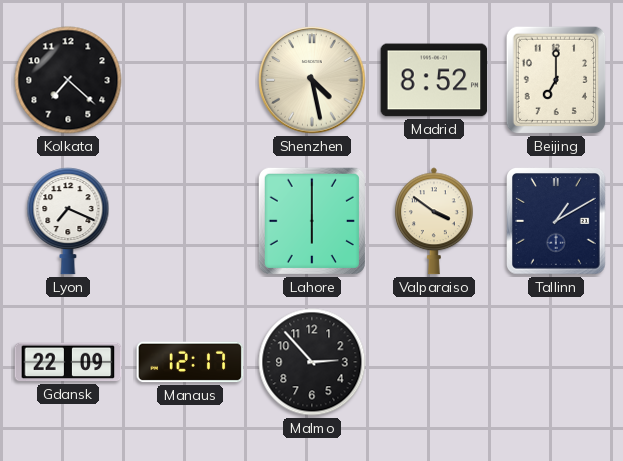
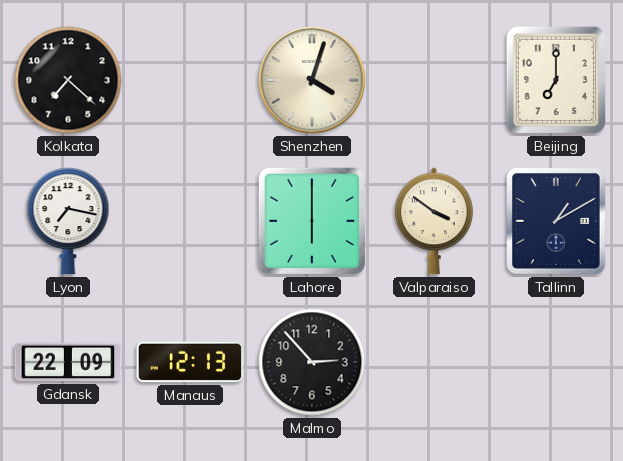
Shenzhen: 4:28 -> 4:03 (312, 80)
Madrid: 8:52 -> none (434, 80)
Lyon: 7:19 -> 7:17 (68, 221)
Manaus: 12:17 -> 12:13 (190, 362)
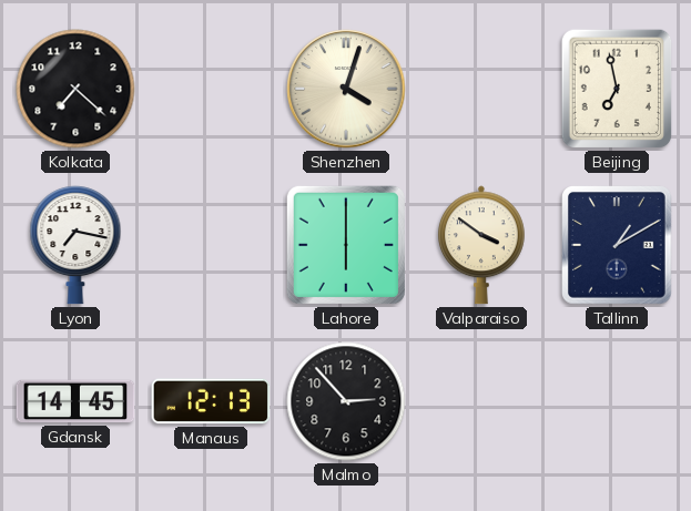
Beijing: 7:00 -> 6:58 (617, 89)
Gdansk: 22:09 -> 14:45 (75, 401)
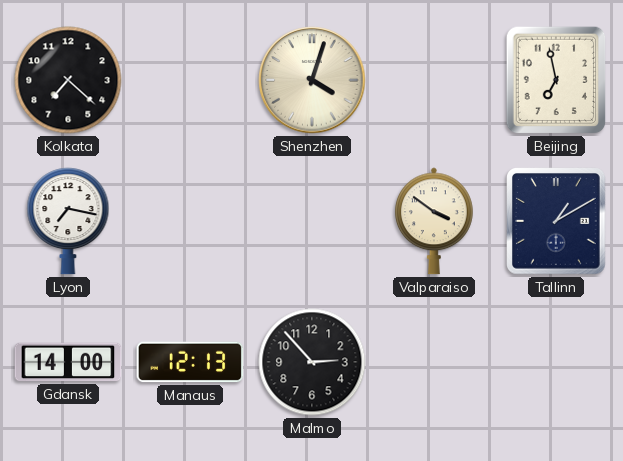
Lahore: 6:00 -> none (346, 245)
Gdansk: 14:45 -> 14:00 (68, 362)
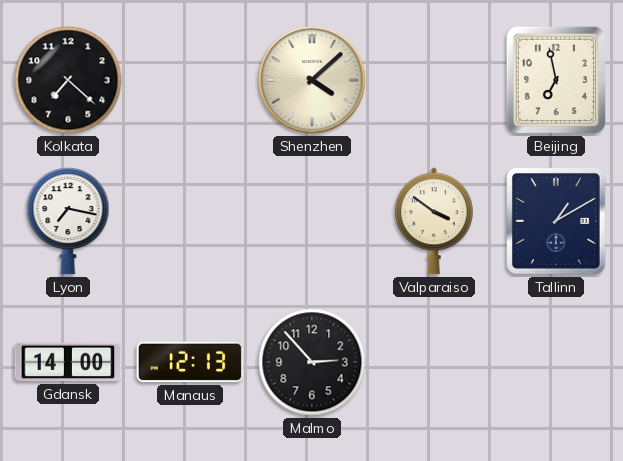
Shenzhen: 4:03 -> 4:08 (312, 80)
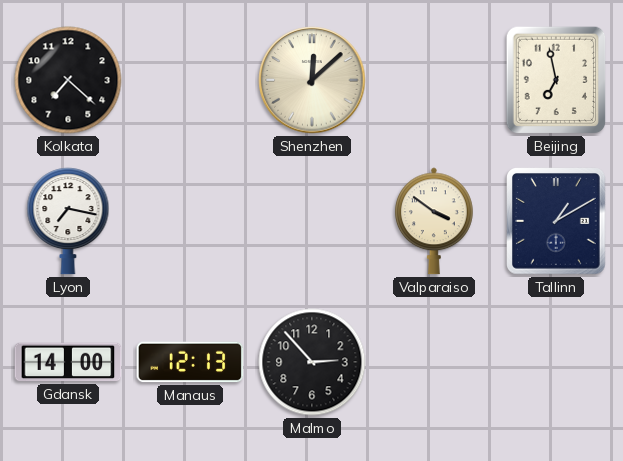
Shenzhen: 4:08 -> 12:08 (312, 80)
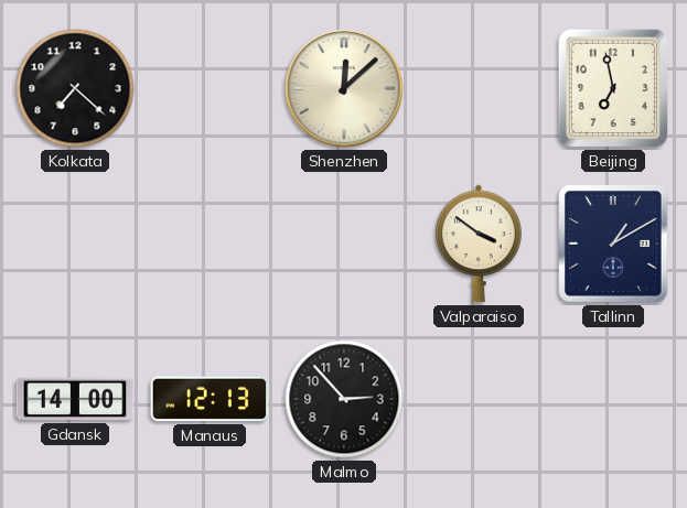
Lyon: 7:17 -> none (68, 221)
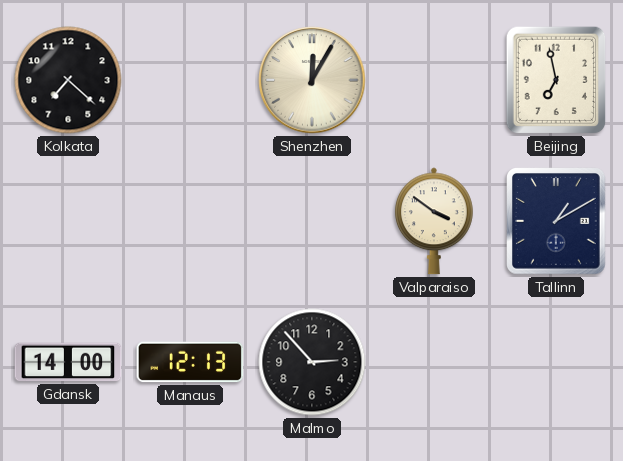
Shenzhen: 12:08 -> 12:05 (312, 80)
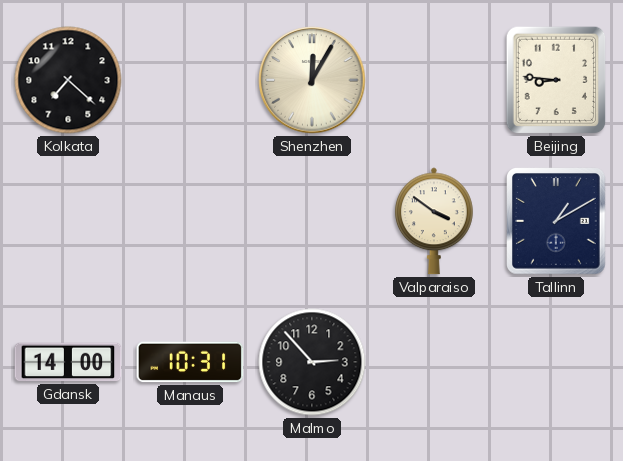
Beijing: 6:58 -> 8:46 (556, 80)
Manaus: 12:13 -> 10:31 (190, 362)
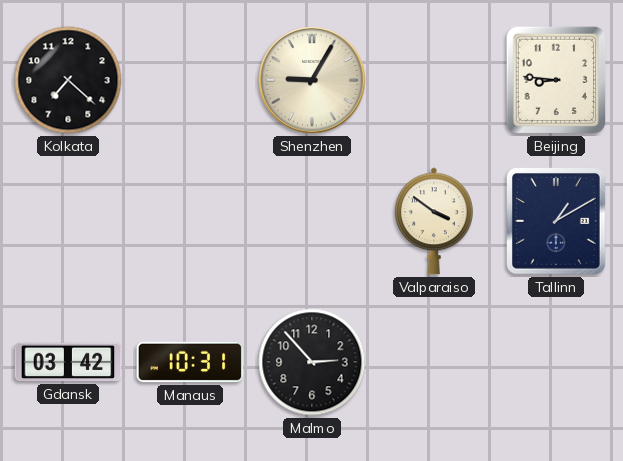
Shenzhen: 12:05 -> 9:05 (312, 80)
Gdansk: 14:00 -> 03:42 (68, 362)
